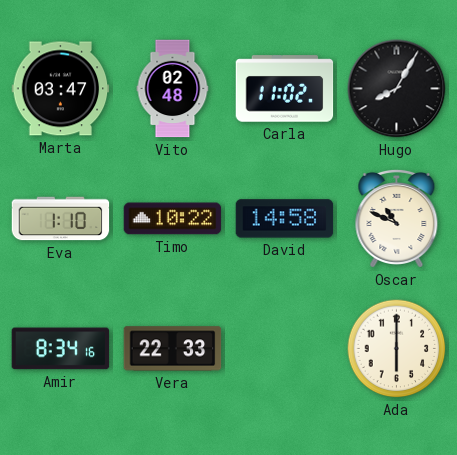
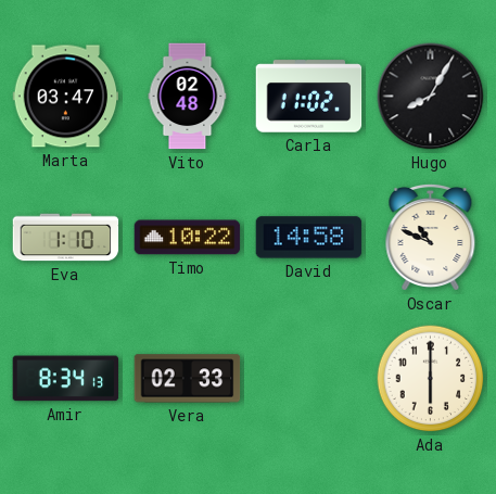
Amir: 8:34:16 -> 8:34:13 (66, 379)
Vera: 22:33 -> 02:33 (188, 379)
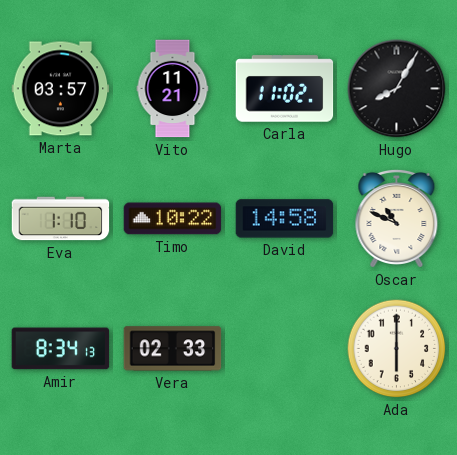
Marta: 03:47 -> 03:57 (61, 89)
Vito: 02:48 -> 11:21 (173, 89)
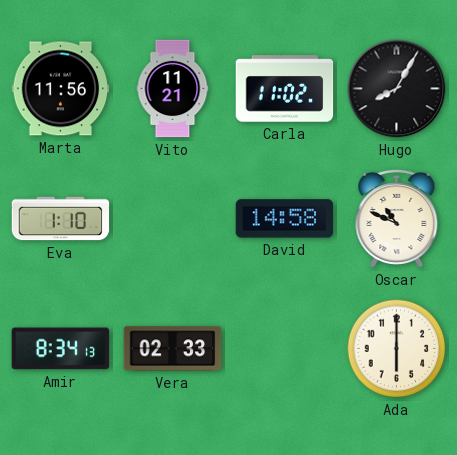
Marta: 03:57 -> 11:56 (61, 89)
Timo: 10:22 -> none (173, 219)
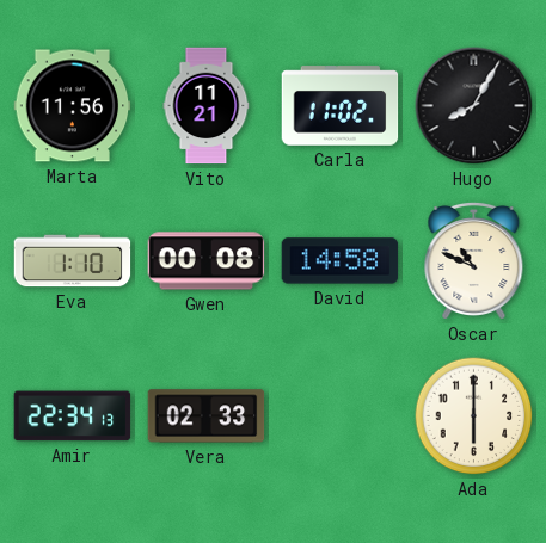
Gwen: none -> 00:08 (207, 261)
Amir: 8:34 -> 22:34 (73, 416)
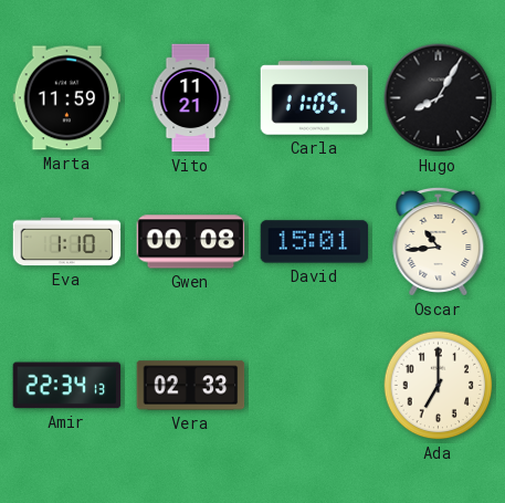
Marta: 11:56 -> 11:59 (67, 98)
Carla: 11:02 -> 11:05 (315, 98)
David: 14:58 -> 15:01 (315, 242)
Oscar: 10:49 -> 10:44 (439, 241)
Ada: 6:00 -> 7:00 (439, 386)
